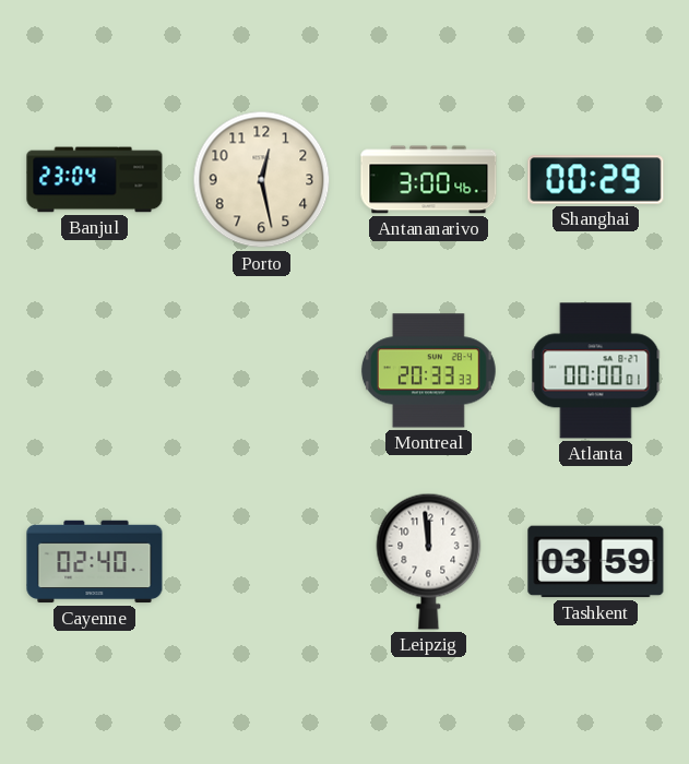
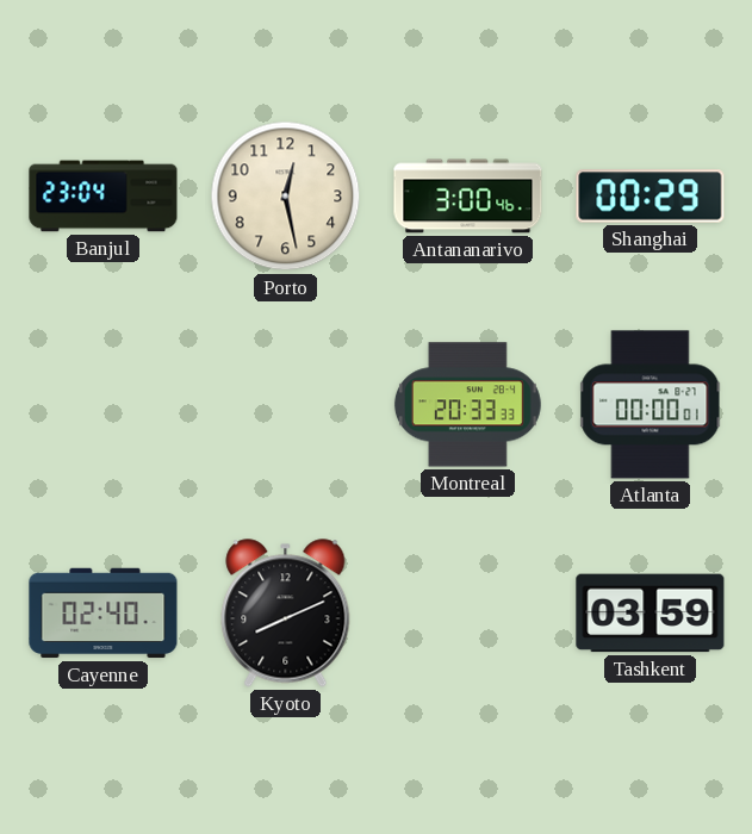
Kyoto: none -> 8:11 (286, 614)
Leipzig: 11:59 -> none (429, 561)
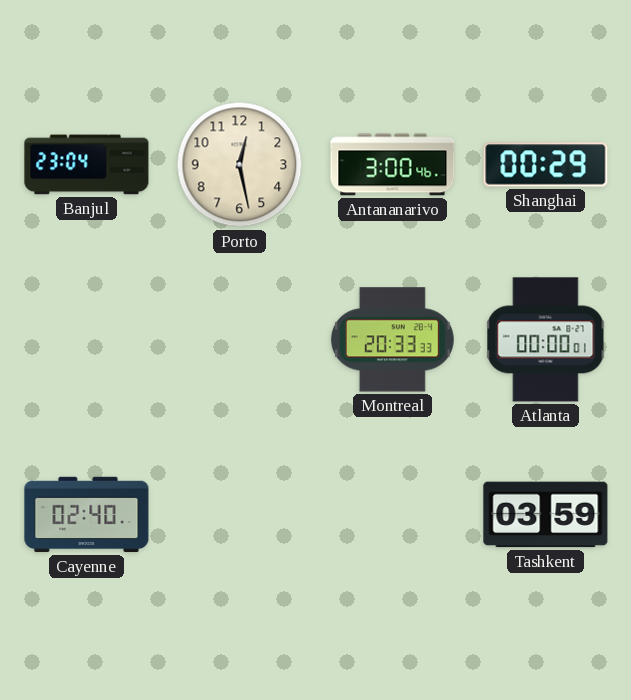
Kyoto: 8:11 -> none (286, 614)
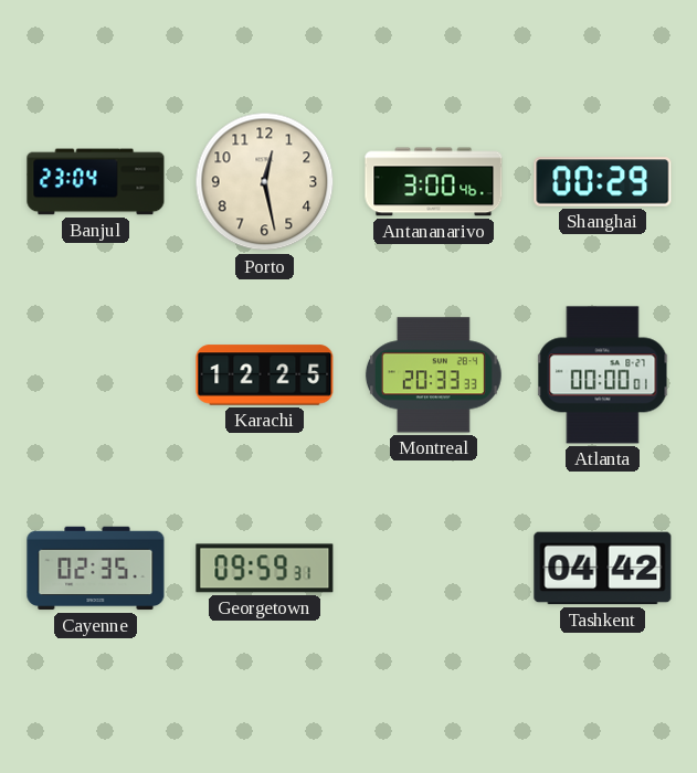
Karachi: none -> 12:25 (265, 375)
Cayenne: 02:40 -> 02:35 (96, 569)
Georgetown: none -> 09:59 (265, 569)
Tashkent: 03:59 -> 04:42 (603, 569)
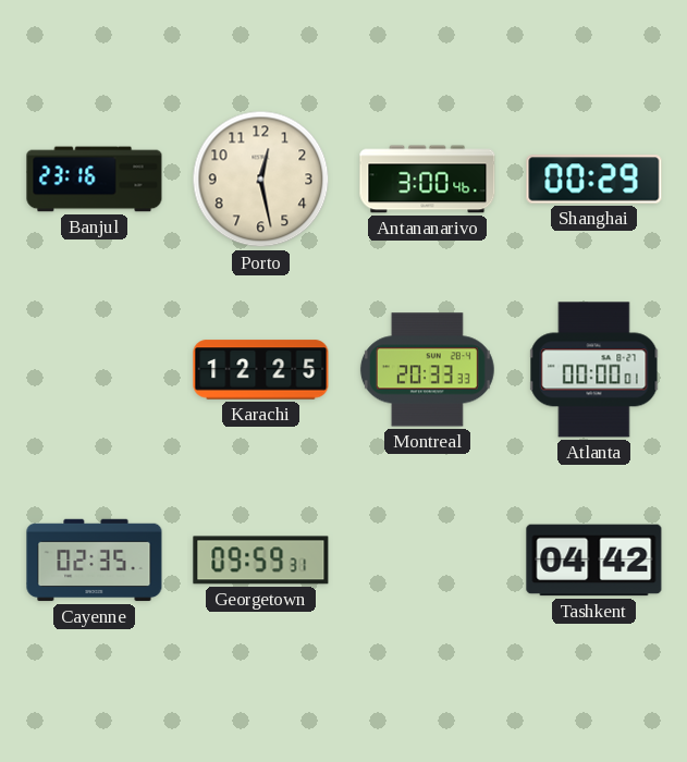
Banjul: 23:04 -> 23:16 (95, 180)
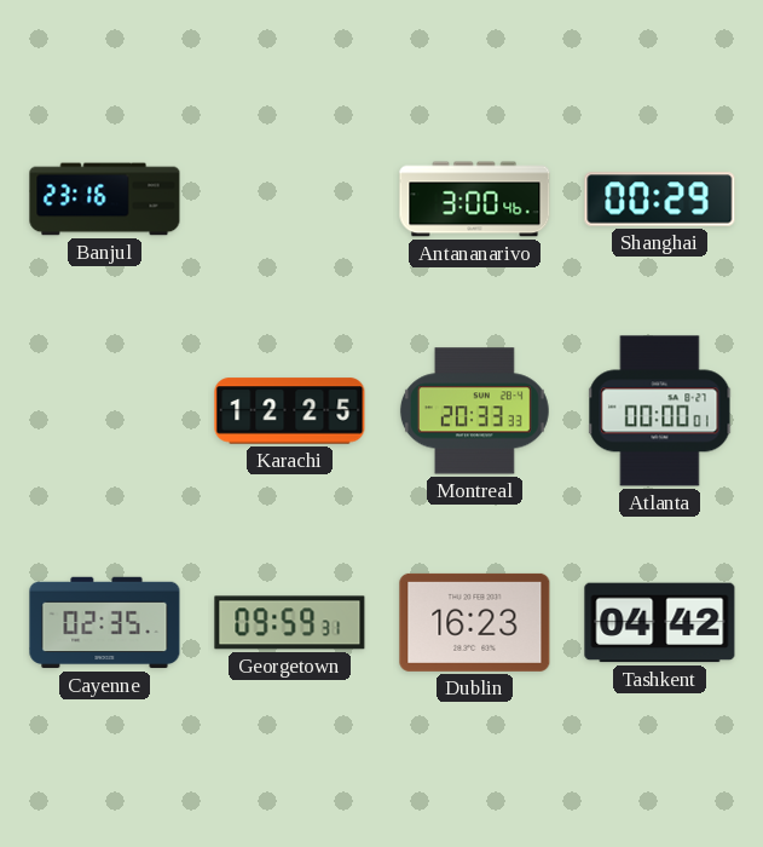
Porto: 12:28 -> none (261, 180)
Dublin: none -> 16:23 (475, 622)
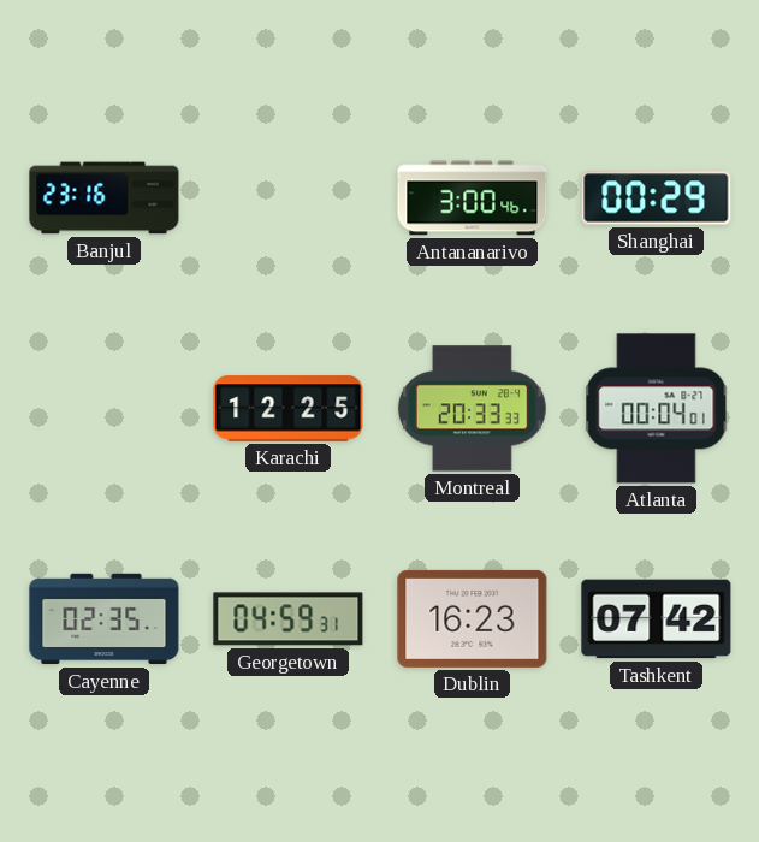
Atlanta: 00:00 -> 00:04 (657, 409)
Georgetown: 09:59 -> 04:59 (289, 619)
Tashkent: 04:42 -> 07:42 (657, 619)
